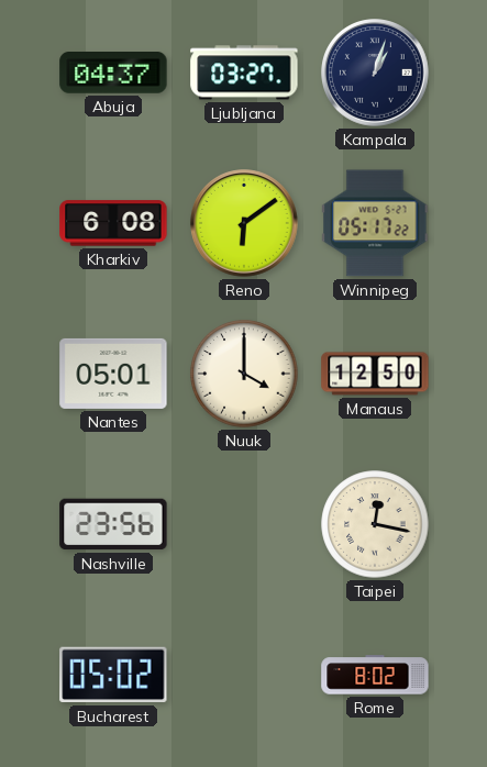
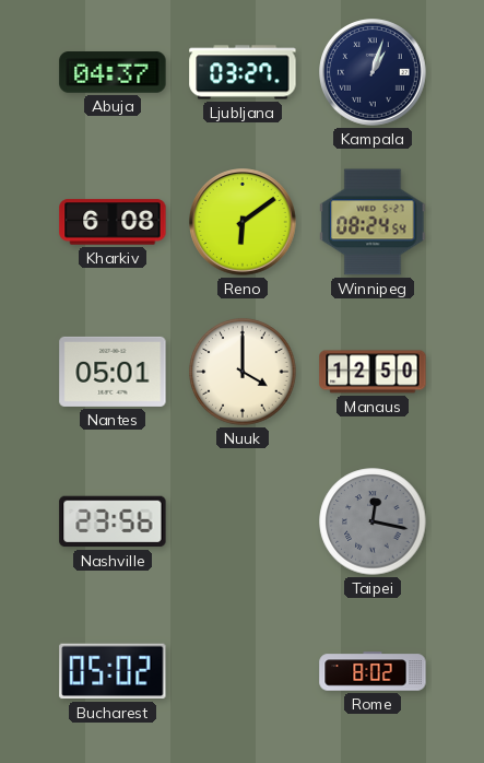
Winnipeg: 05:17 -> 08:24 (373, 222)
Taipei dial: cream -> grey (373, 521)
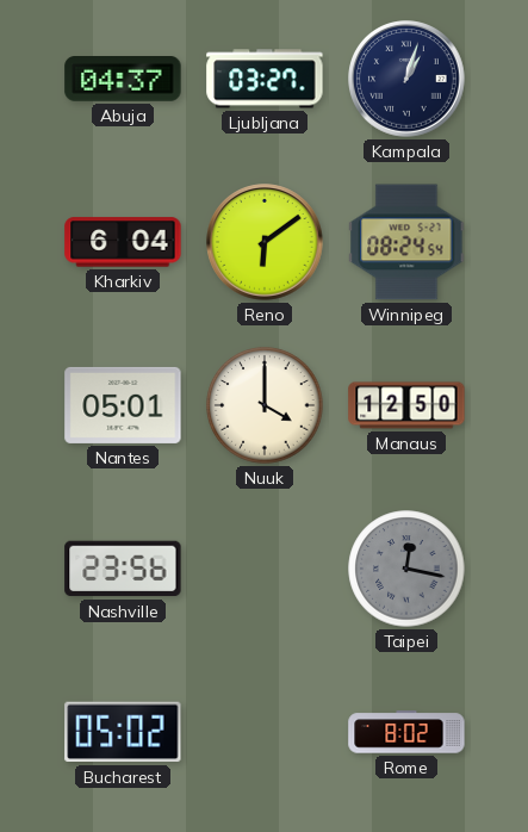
Kharkiv: 6:08 -> 6:04 (123, 242)
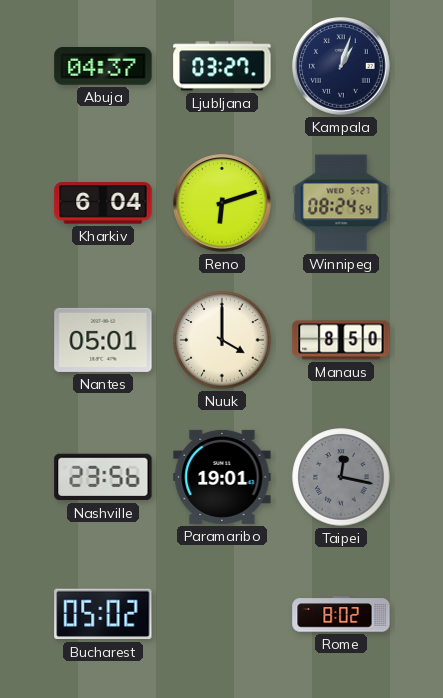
Reno: 6:09 -> 6:12 (222, 203)
Manaus: 12:50 -> 8:50 (341, 340)
Paramaribo: none -> 19:01 (222, 477)
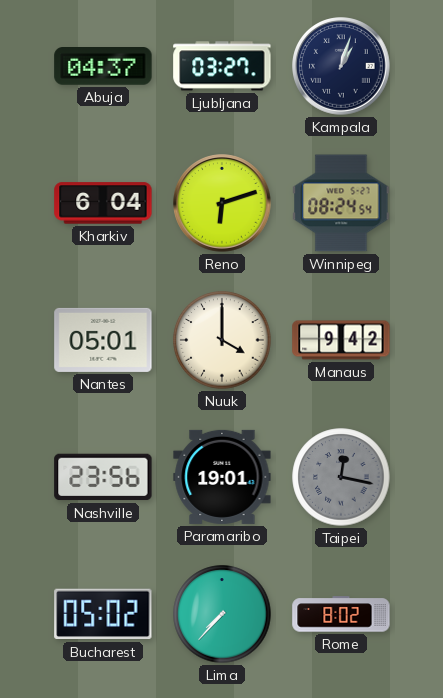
Manaus: 8:50 -> 9:42 (341, 340)
Lima: none -> 7:37 (222, 614)
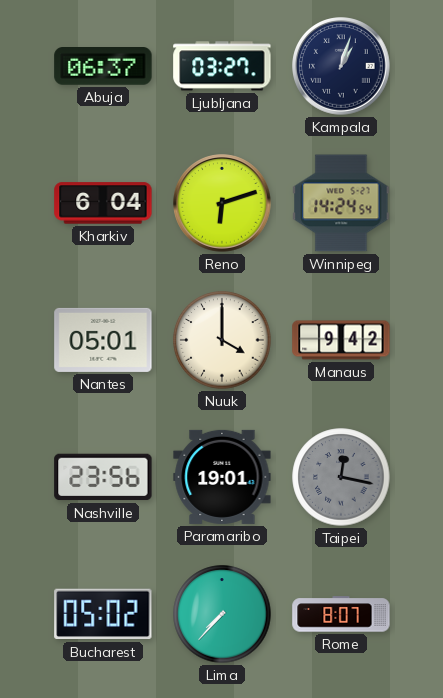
Abuja: 04:37 -> 06:37 (103, 66)
Winnipeg: 08:24 -> 14:24 (341, 203)
Rome: 8:02 -> 8:07 (341, 614)
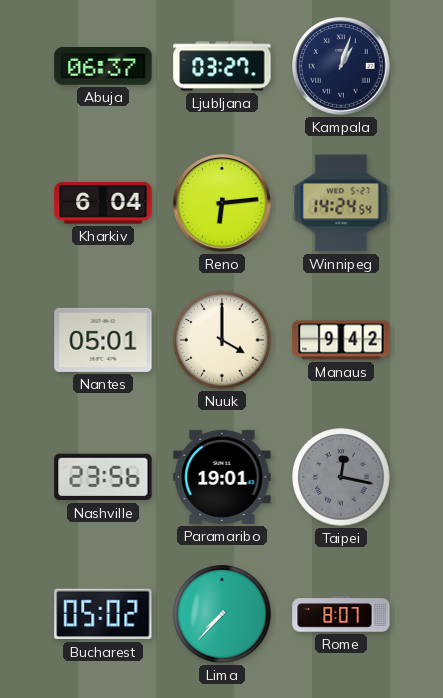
Reno: 6:12 -> 6:14 (222, 203)
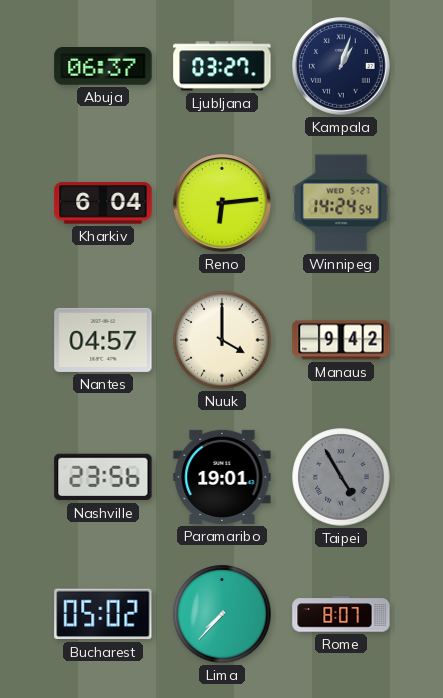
Nantes: 05:01 -> 04:57 (103, 340)
Taipei: 12:17 -> 4:55 (341, 477)
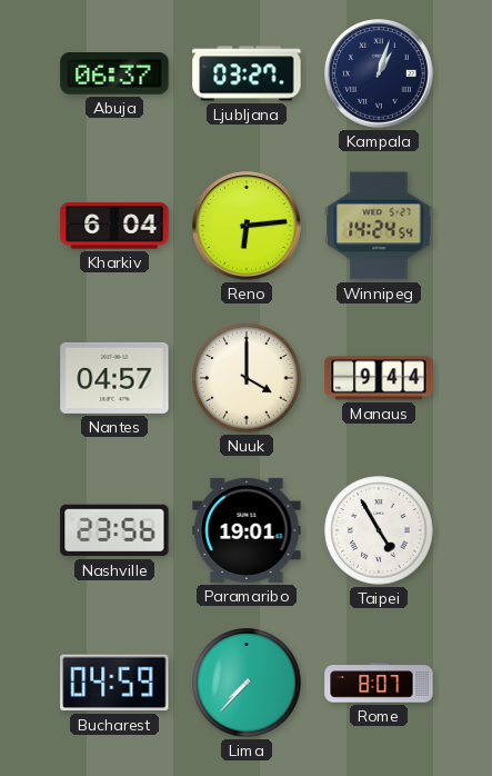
Manaus: 9:42 -> 9:44 (379, 378)
Taipei dial: grey -> white (379, 530)
Bucharest: 05:02 -> 04:59 (114, 683)
